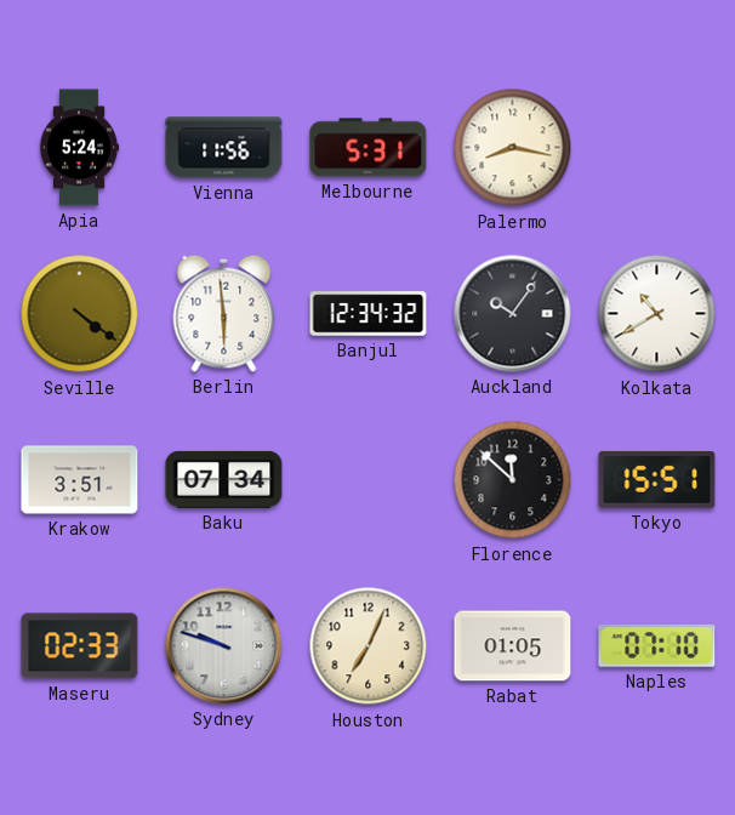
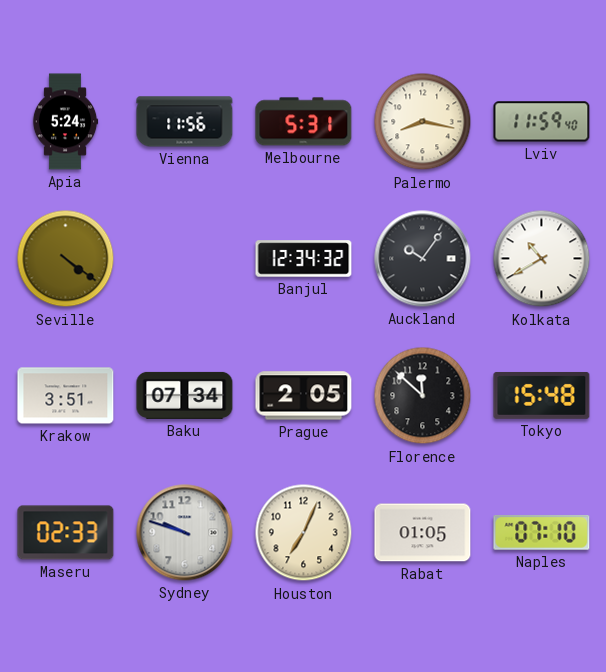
Lviv: none -> 11:59 (542, 122)
Berlin: 5:59 -> none (224, 313)
Prague: none -> 2:05 (304, 396)
Tokyo: 15:51 -> 15:48 (542, 395)
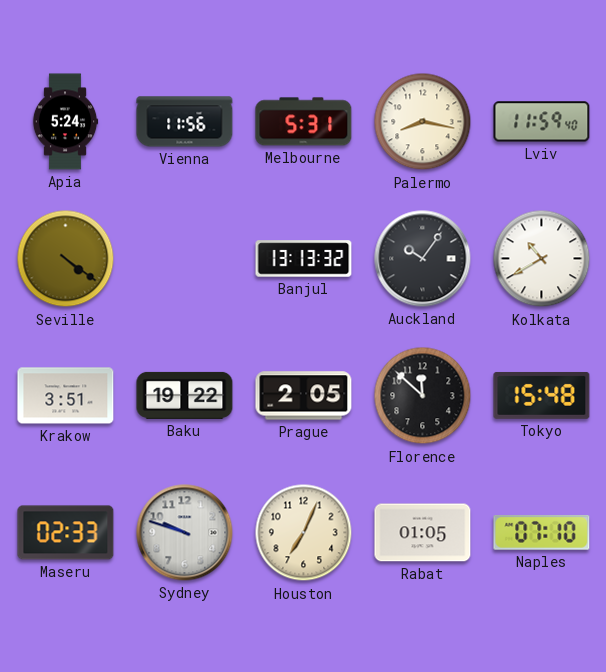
Banjul: 12:34 -> 13:13 (304, 259)
Baku: 07:34 -> 19:22 (185, 395)
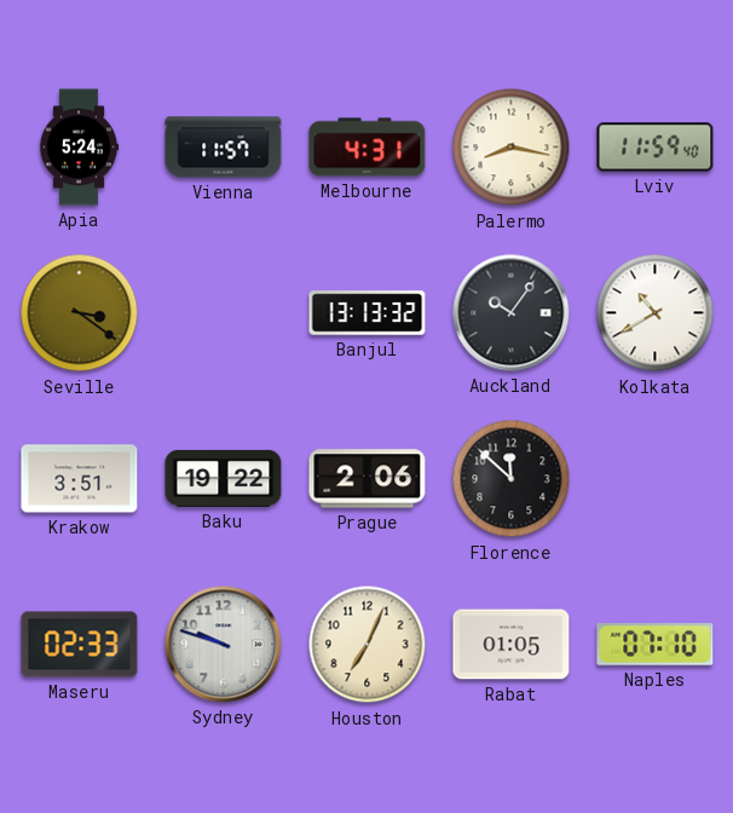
Vienna: 11:56 -> 11:57 (224, 148)
Melbourne: 5:31 -> 4:31 (368, 148)
Seville: 4:21 -> 3:21 (80, 313)
Prague: 2:05 -> 2:06 (368, 479)
Tokyo: 15:48 -> none (542, 395)
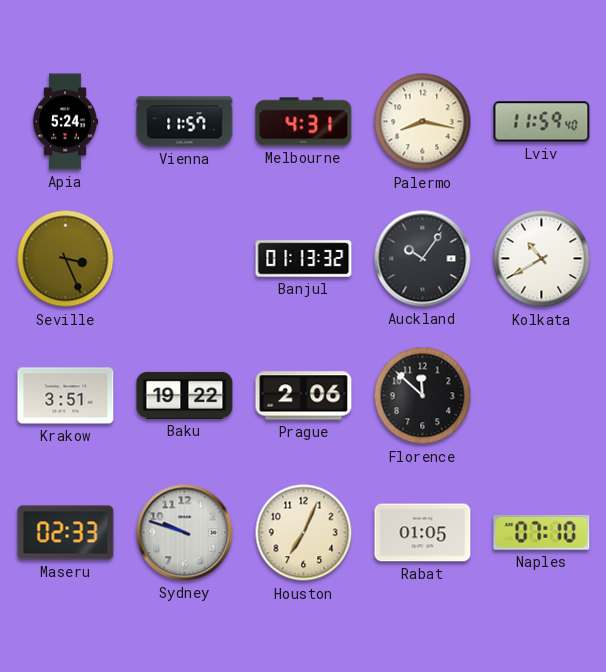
Seville: 3:21 -> 3:26 (66, 259)
Banjul: 13:13 -> 01:13 (304, 259)
